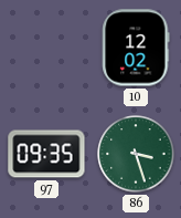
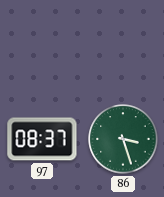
10: 12:02 -> none (136, 48)
97: 09:35 -> 08:37 (42, 139)
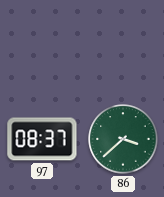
86: 3:27 -> 3:38 (123, 139)
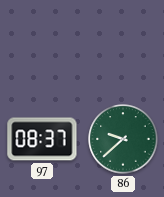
86: 3:38 -> 9:38 (123, 139)
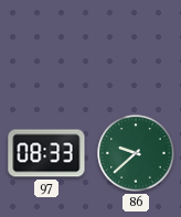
97: 08:37 -> 08:33 (46, 153)
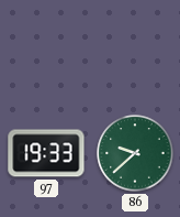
97: 08:33 -> 19:33 (46, 153)
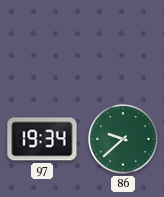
97: 19:33 -> 19:34 (42, 139)
